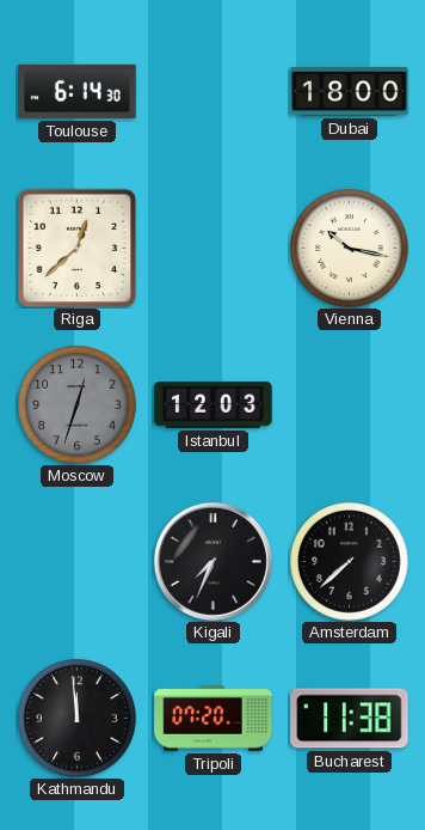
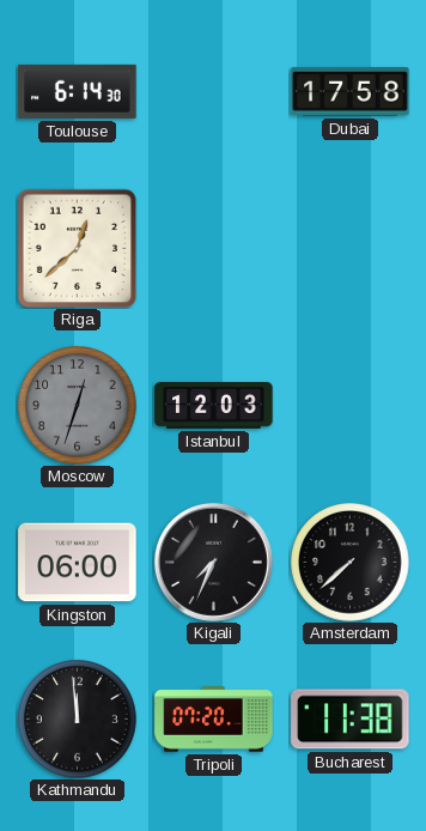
Dubai: 18:00 -> 17:58 (351, 92)
Vienna: 10:17 -> none (350, 249)
Kingston: none -> 06:00 (78, 563)
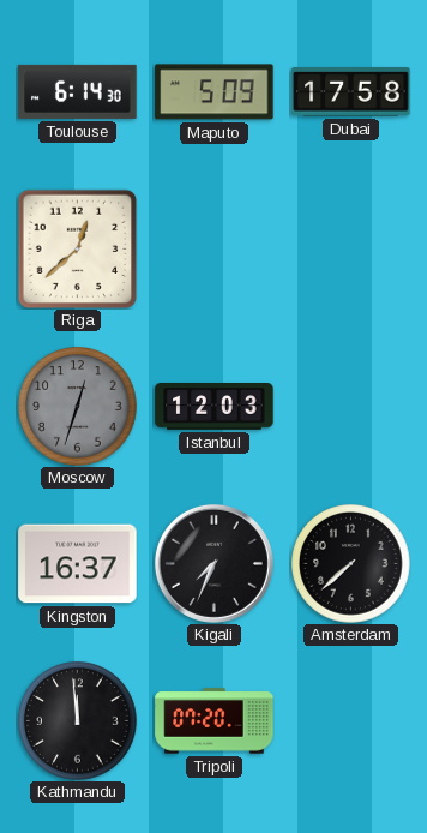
Maputo: none -> 5:09 (215, 92)
Kingston: 06:00 -> 16:37 (78, 564)
Bucharest: 11:38 -> none (351, 720)
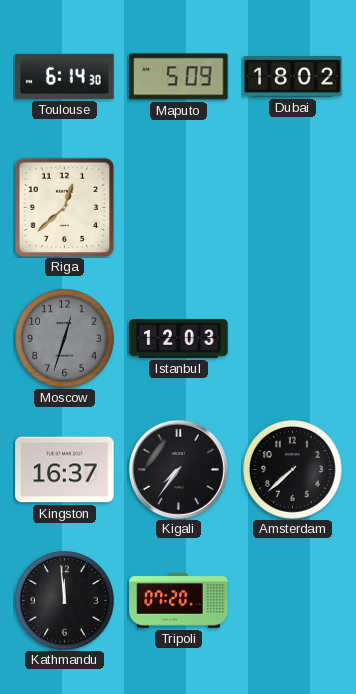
Dubai: 17:58 -> 18:02 (293, 77)
Kigali: 7:34 -> 7:36 (178, 469)
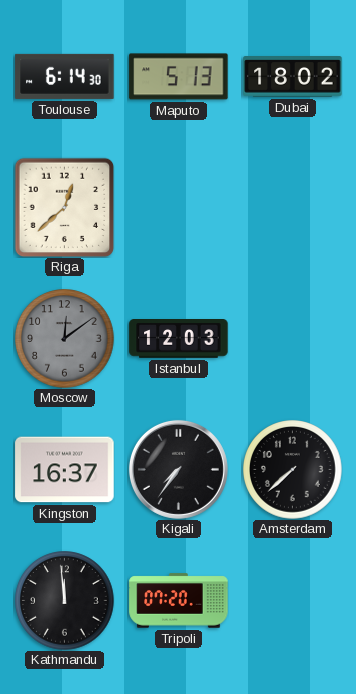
Maputo: 5:09 -> 5:13 (179, 77)
Moscow: 12:33 -> 12:09 (65, 339)
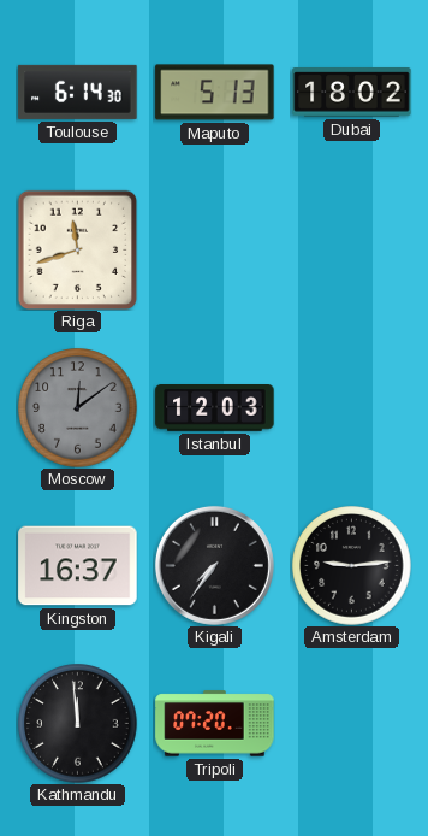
Riga: 12:38 -> 11:42 (77, 249)
Amsterdam: 7:38 -> 9:14 (352, 566)
